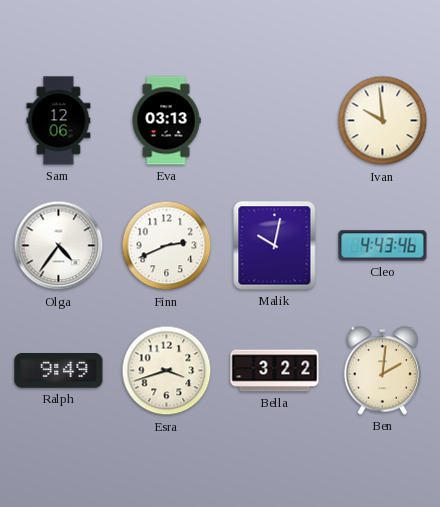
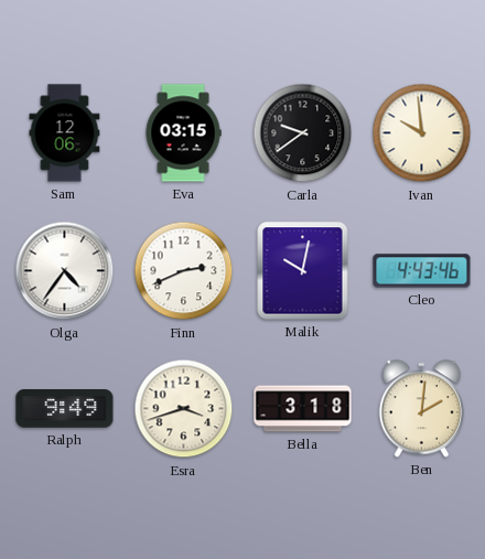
Eva: 03:13 -> 03:15 (183, 133)
Carla: none -> 9:39 (303, 133)
Bella: 3:22 -> 3:18 (303, 409)
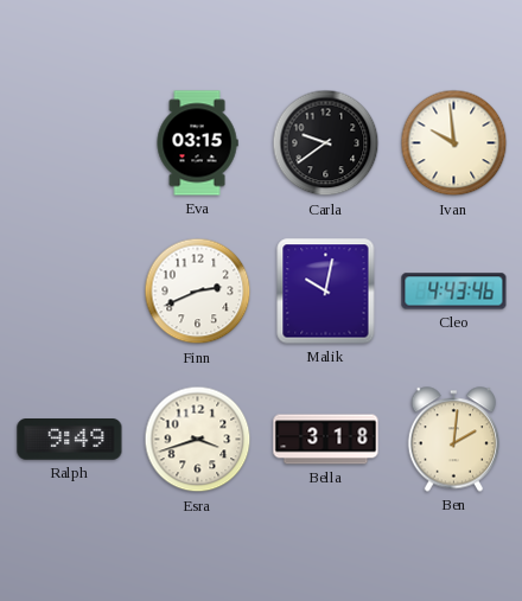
Sam: 12:06 -> none (65, 133)
Olga: 4:36 -> none (65, 271)
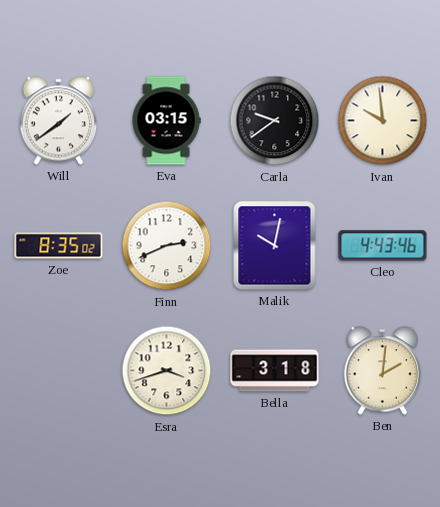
Will: none -> 1:39 (59, 121)
Zoe: none -> 8:35 (59, 246)
Ralph: 9:49 -> none (70, 440)
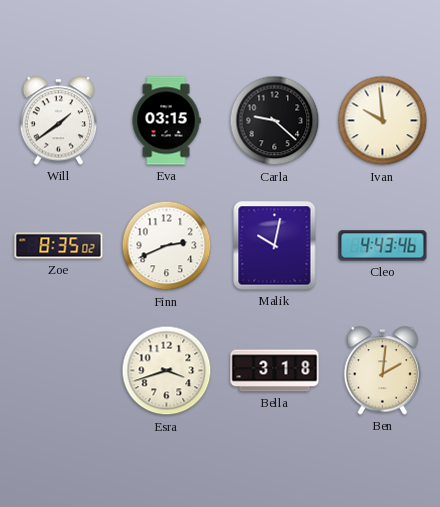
Carla: 9:39 -> 9:22 (275, 121)
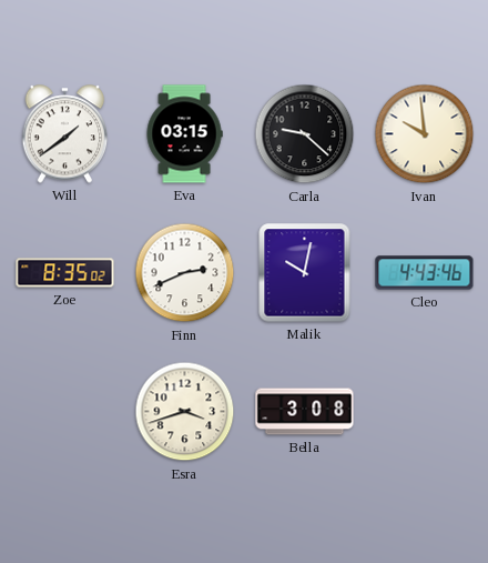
Bella: 3:18 -> 3:08 (305, 412)
Ben: 2:01 -> none (383, 371)
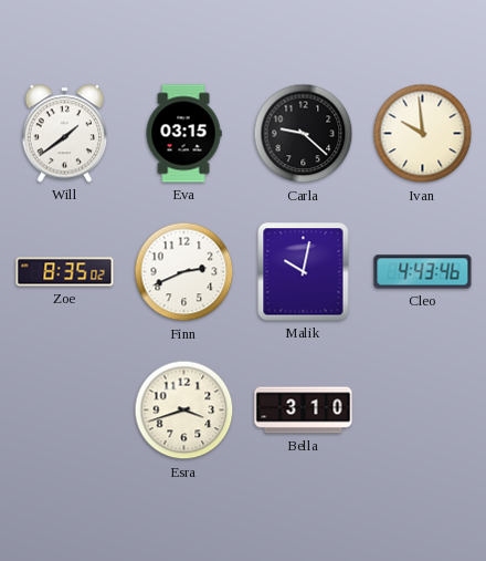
Bella: 3:08 -> 3:10 (304, 411)
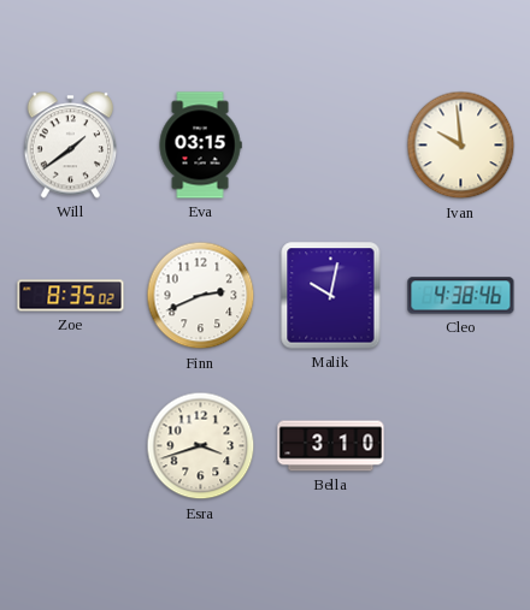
Carla: 9:22 -> none (304, 134)
Cleo: 4:43 -> 4:38 (461, 296)
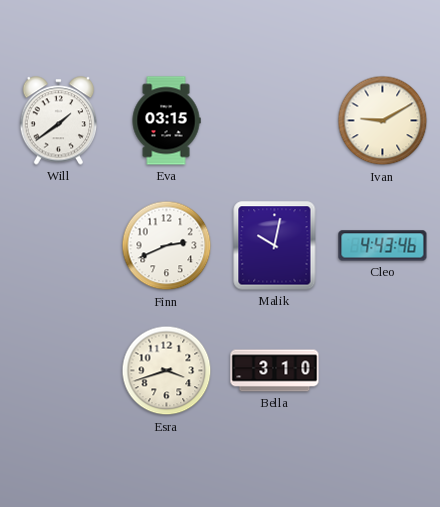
Ivan: 9:59 -> 9:10 (383, 121)
Zoe: 8:35 -> none (71, 296)
Cleo: 4:38 -> 4:43 (383, 246)
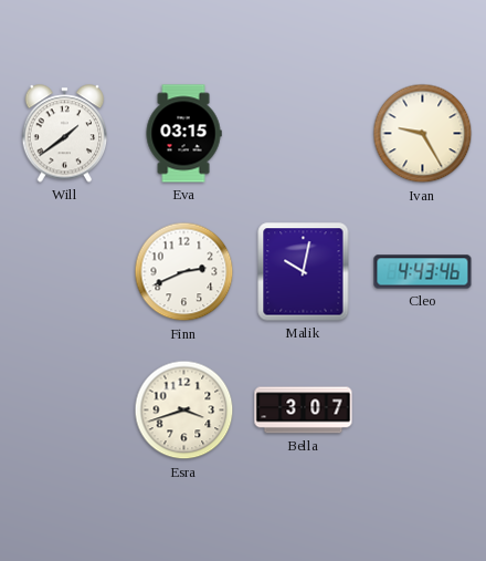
Ivan: 9:10 -> 9:25 (423, 134)
Bella: 3:10 -> 3:07 (304, 411)
